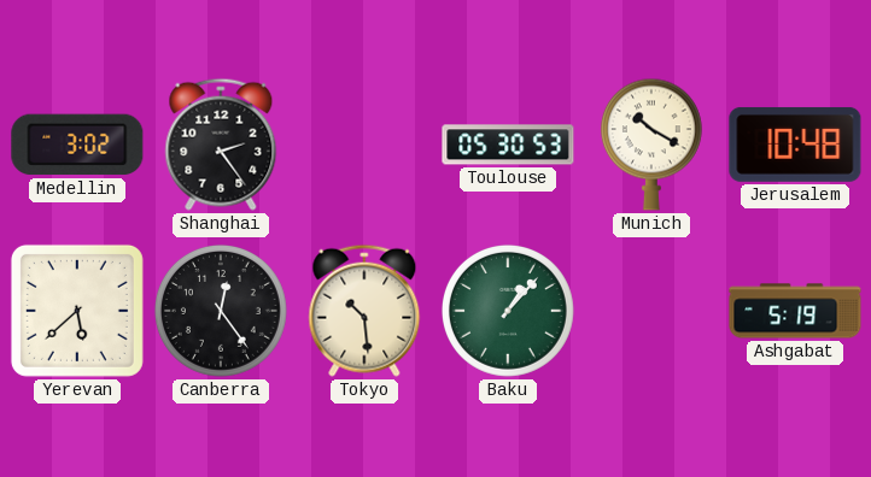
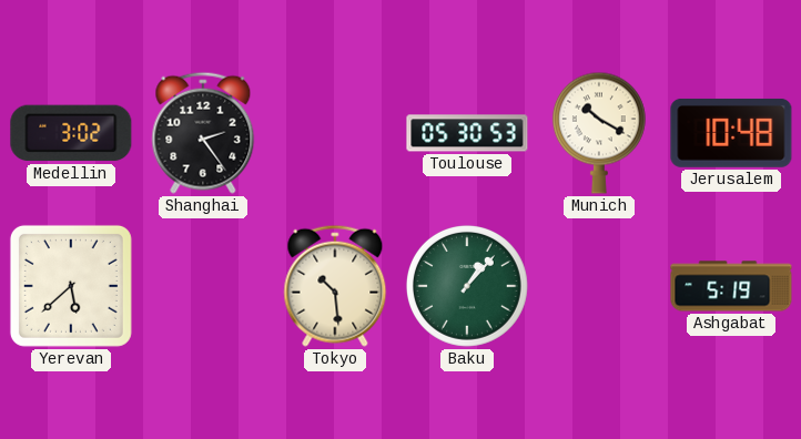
Canberra: 12:24 -> none (221, 311)
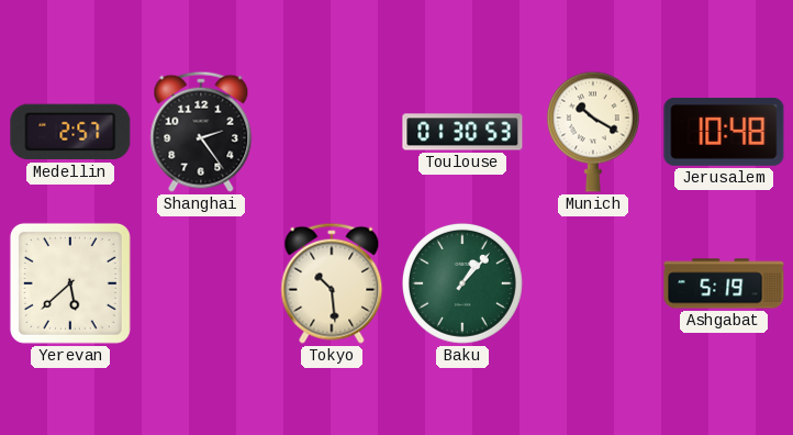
Medellin: 3:02 -> 2:57 (70, 132)
Toulouse: 05:30 -> 01:30 (462, 132)
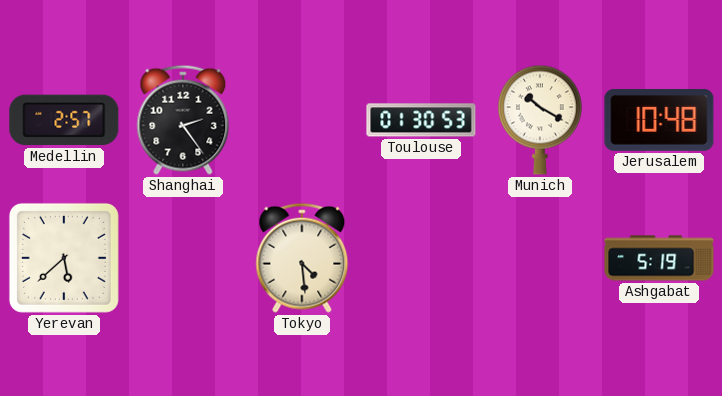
Tokyo: 10:29 -> 4:29 (302, 258)
Baku: 1:07 -> none (462, 283)
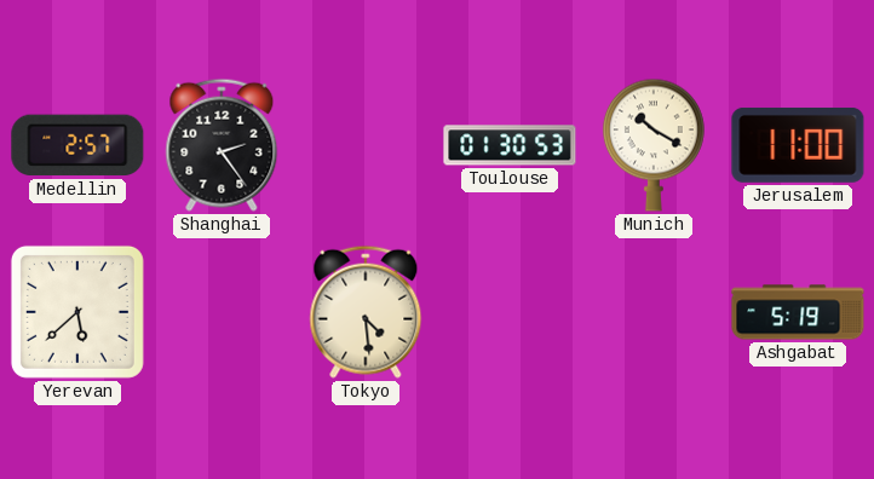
Jerusalem: 10:48 -> 11:00 (798, 145)
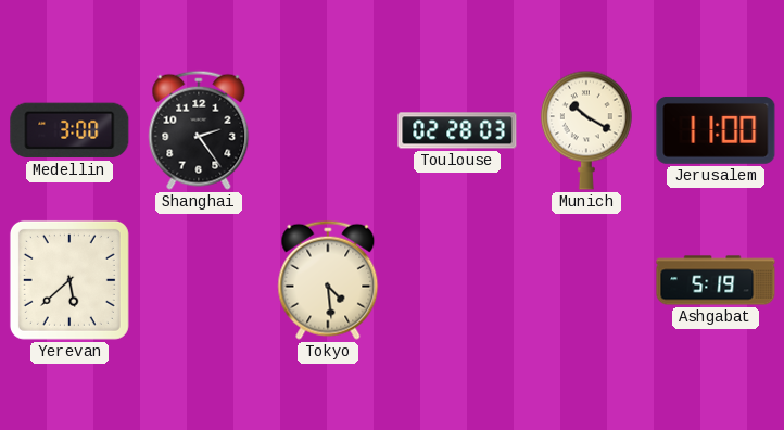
Medellin: 2:57 -> 3:00 (69, 130)
Toulouse: 01:30 -> 02:28 (457, 130)
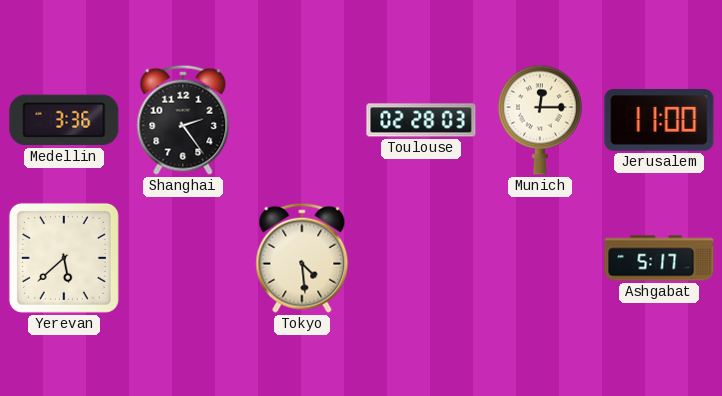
Medellin: 3:00 -> 3:36 (64, 120)
Munich: 10:20 -> 12:15 (540, 120)
Ashgabat: 5:19 -> 5:17 (659, 258)
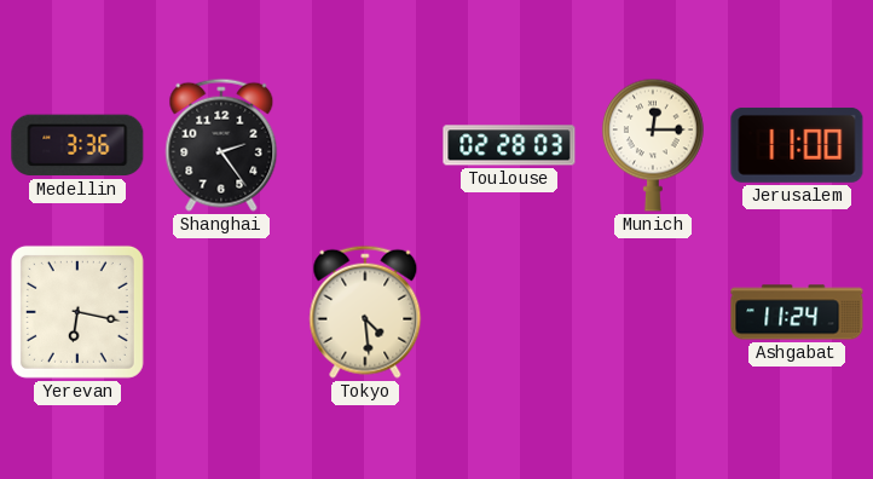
Yerevan: 5:38 -> 6:17 (77, 312)
Ashgabat: 5:17 -> 11:24 (797, 312)
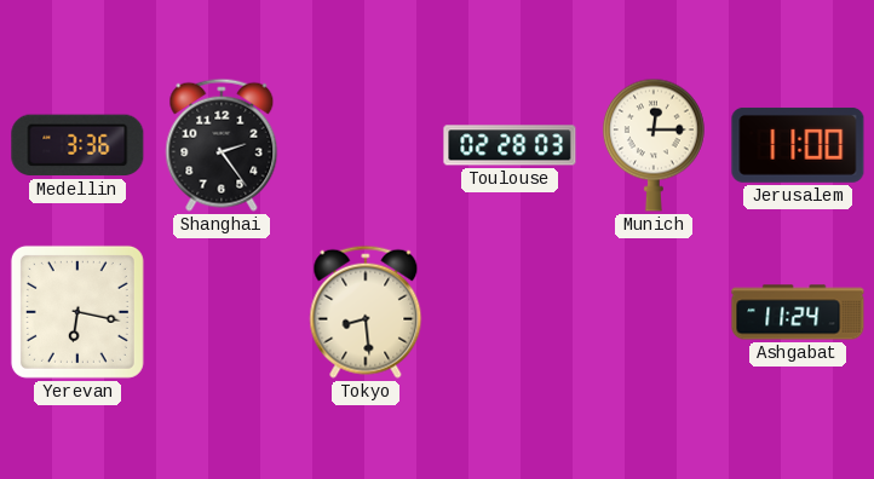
Tokyo: 4:29 -> 8:29 (366, 312)
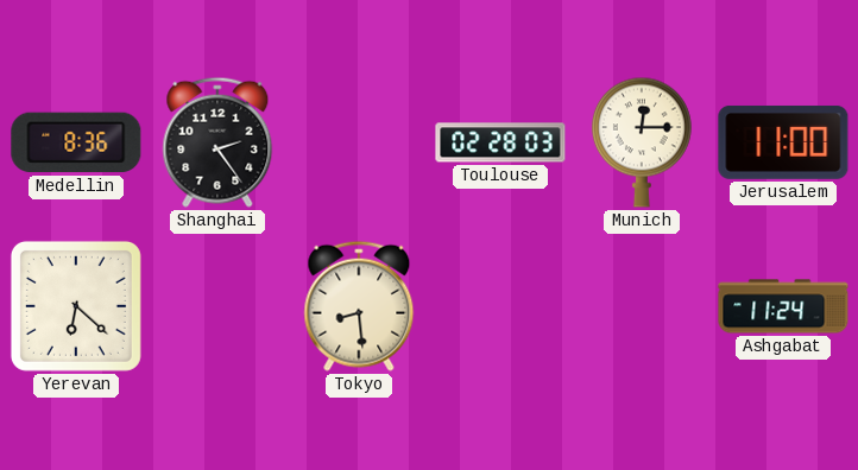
Medellin: 3:36 -> 8:36 (76, 142)
Yerevan: 6:17 -> 6:22 (76, 306)
